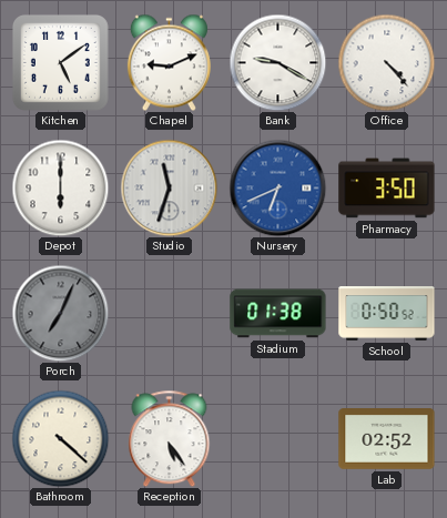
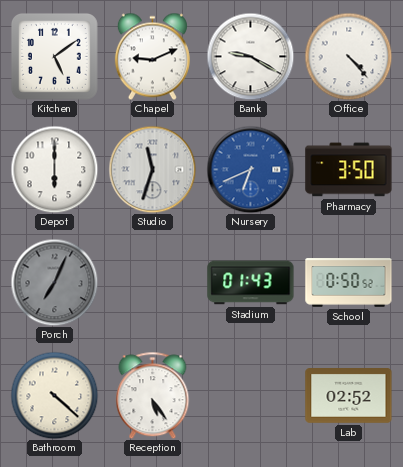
Stadium: 01:38 -> 01:43 (251, 283)
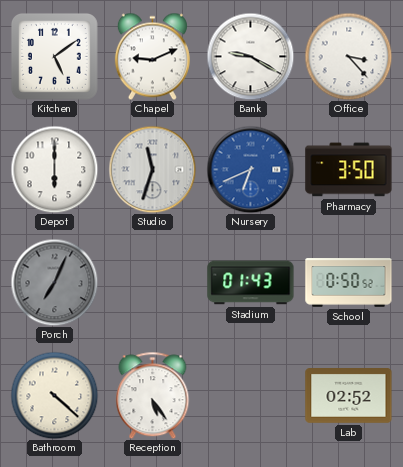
Office: 4:23 -> 3:23 (348, 56)
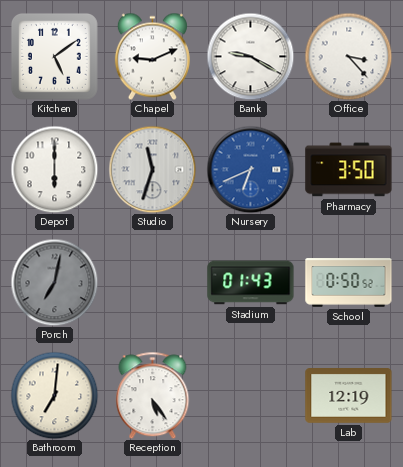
Porch: 7:04 -> 7:02 (54, 282)
Bathroom: 4:22 -> 7:01 (54, 395)
Lab: 02:52 -> 12:19 (349, 396)
